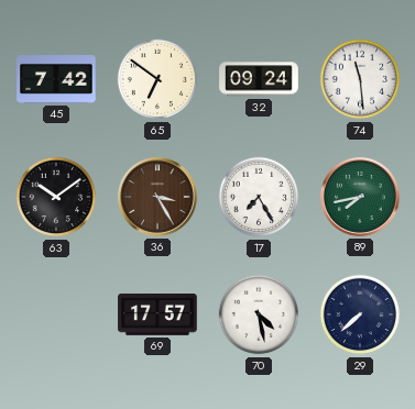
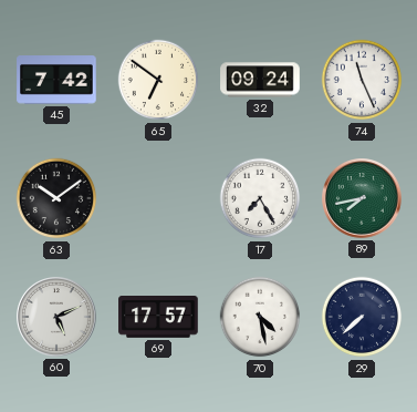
74: 11:29 -> 11:26 (362, 80)
36: 3:25 -> none (159, 198)
60: none -> 5:11 (58, 318)
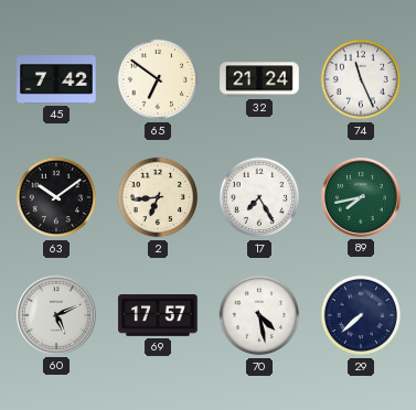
32: 09:24 -> 21:24 (259, 79)
2: none -> 6:44 (158, 197)
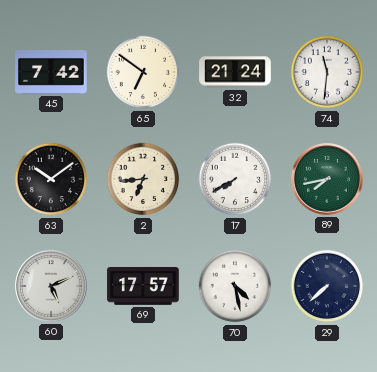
74: 11:26 -> 11:31 (327, 72)
17: 7:25 -> 7:40 (235, 179)
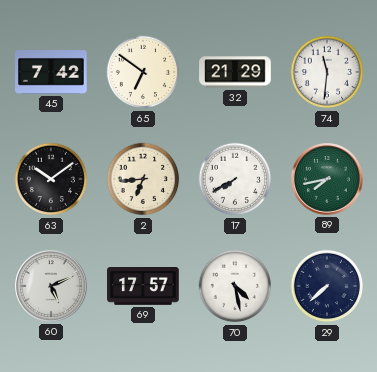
32: 21:24 -> 21:29 (235, 72)
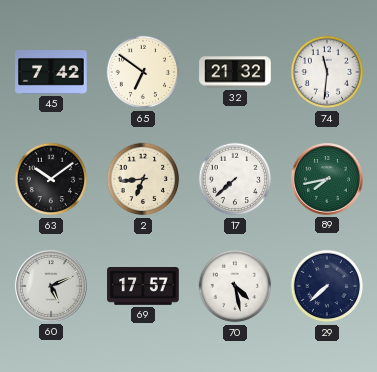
32: 21:29 -> 21:32 (235, 72)
17: 7:40 -> 7:38 (235, 179)
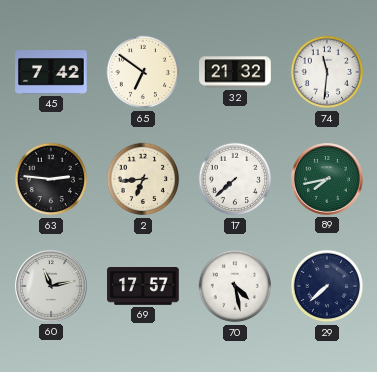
63: 10:09 -> 2:46 (51, 179)
60: 5:11 -> 11:13 (52, 287)
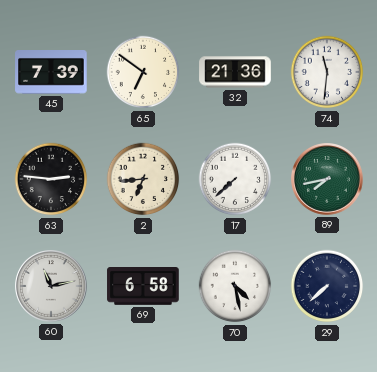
45: 7:42 -> 7:39 (51, 73)
32: 21:32 -> 21:36 (235, 72)
69: 17:57 -> 6:58 (143, 287)
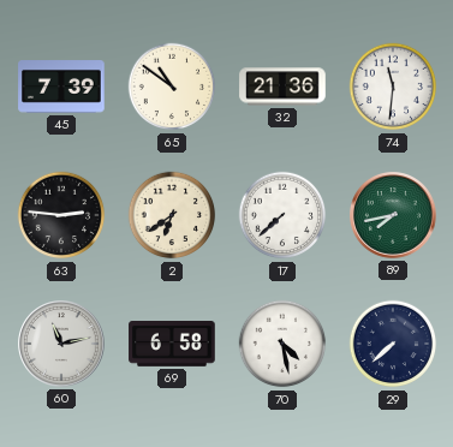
65: 6:51 -> 10:51 (172, 87)
2: 6:44 -> 6:39 (172, 215)
